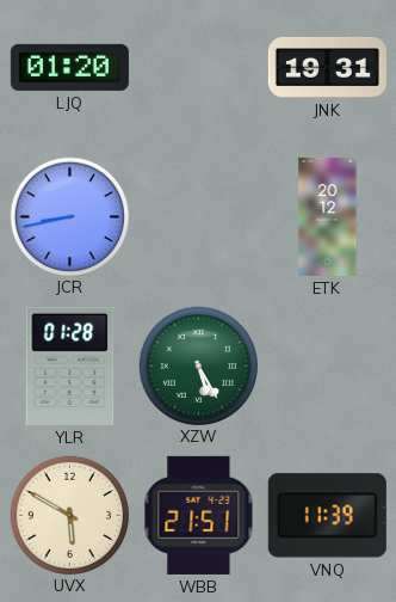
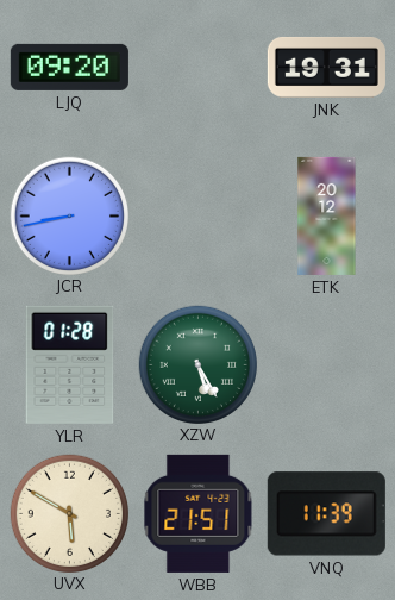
LJQ: 01:20 -> 09:20 (69, 67)
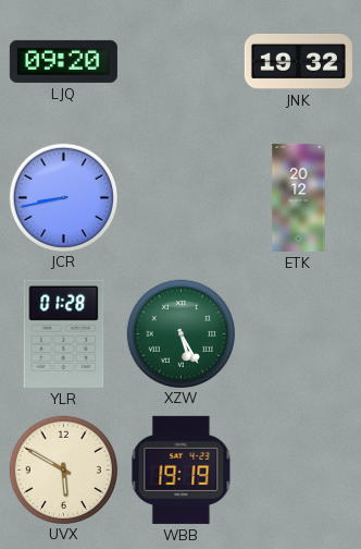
JNK: 19:31 -> 19:32 (298, 61)
WBB: 21:51 -> 19:19 (182, 469)
VNQ: 11:39 -> none (326, 514)
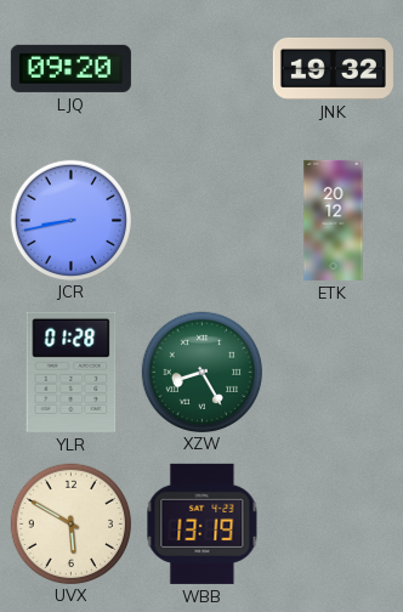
XZW: 5:25 -> 8:25 (201, 372)
WBB: 19:19 -> 13:19 (203, 523)
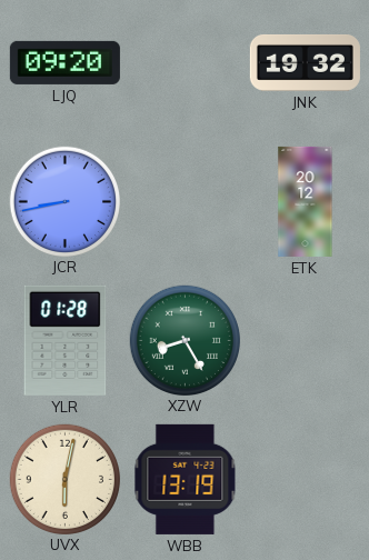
UVX: 5:50 -> 6:02 (64, 479)
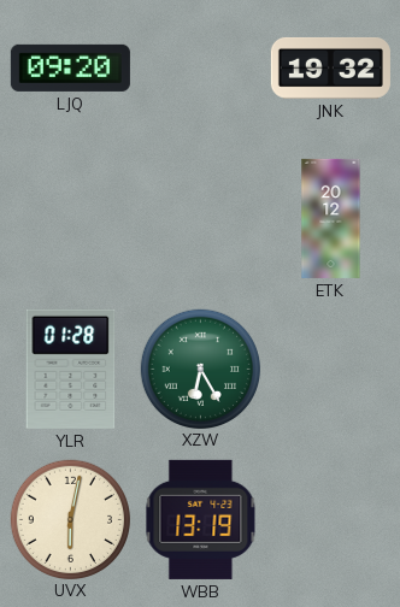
JCR: 8:43 -> none (64, 201)
XZW: 8:25 -> 6:25 (200, 369)
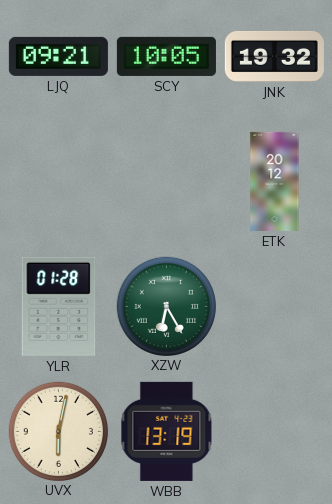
LJQ: 09:20 -> 09:21 (58, 56)
SCY: none -> 10:05 (166, 56)
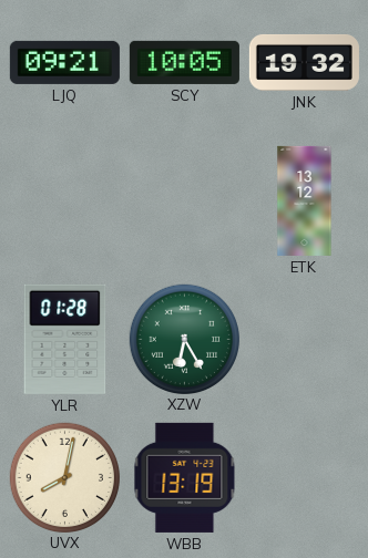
ETK: 20:12 -> 13:12 (305, 200)
UVX: 6:02 -> 8:02 (64, 477)
